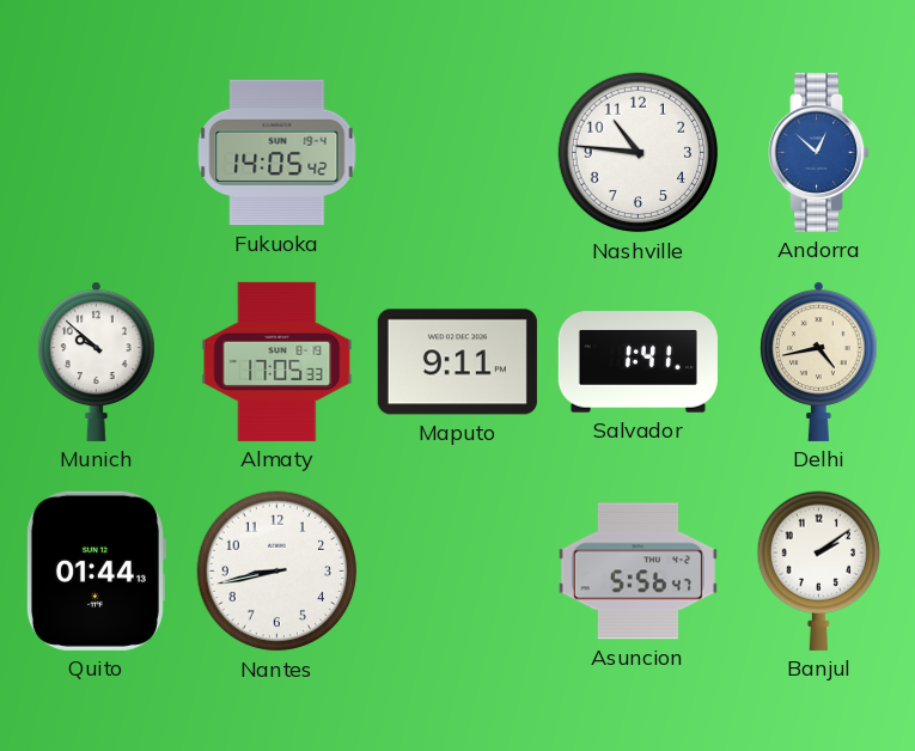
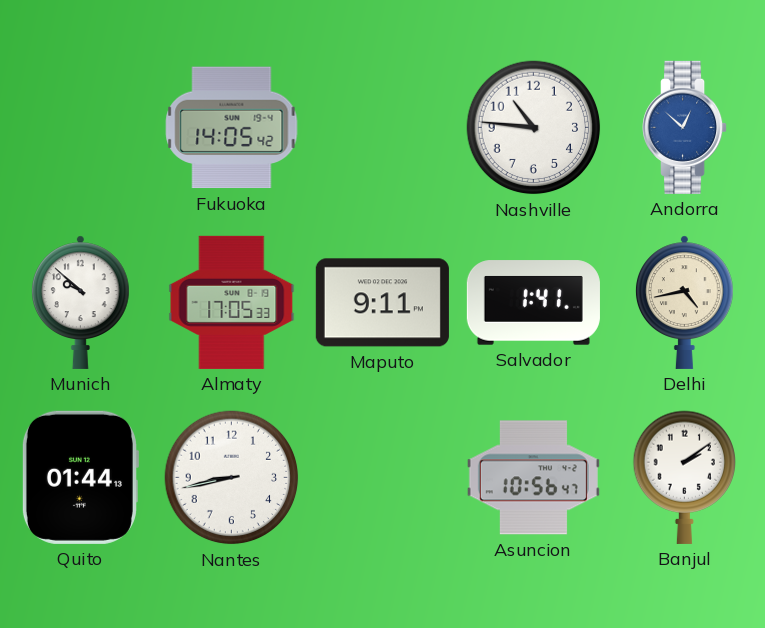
Asuncion: 5:56 -> 10:56 (533, 478)
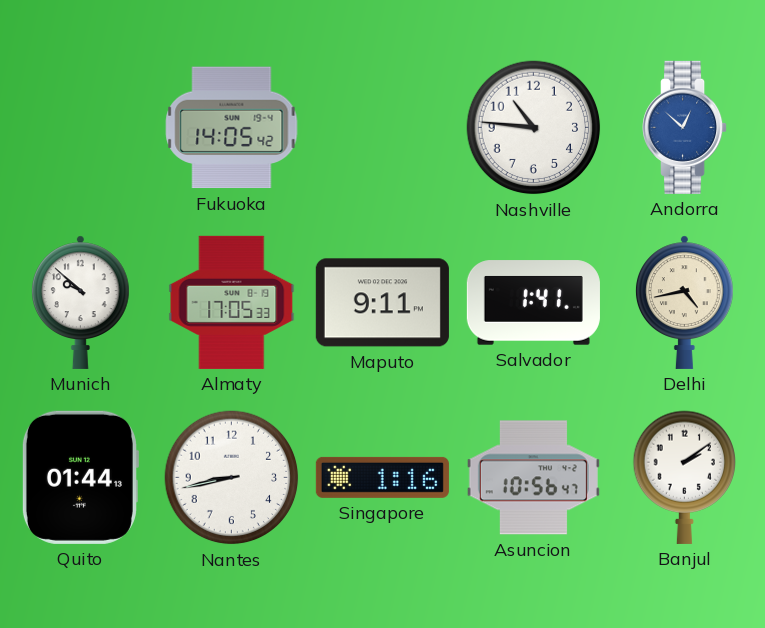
Singapore: none -> 1:16 (382, 477)
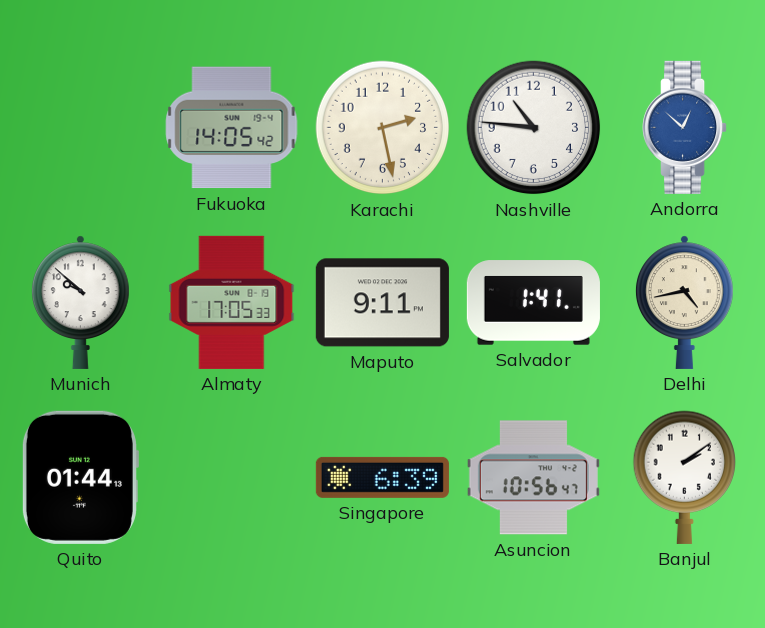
Karachi: none -> 2:28 (383, 128)
Nantes: 8:43 -> none (232, 478)
Singapore: 1:16 -> 6:39 (382, 477)
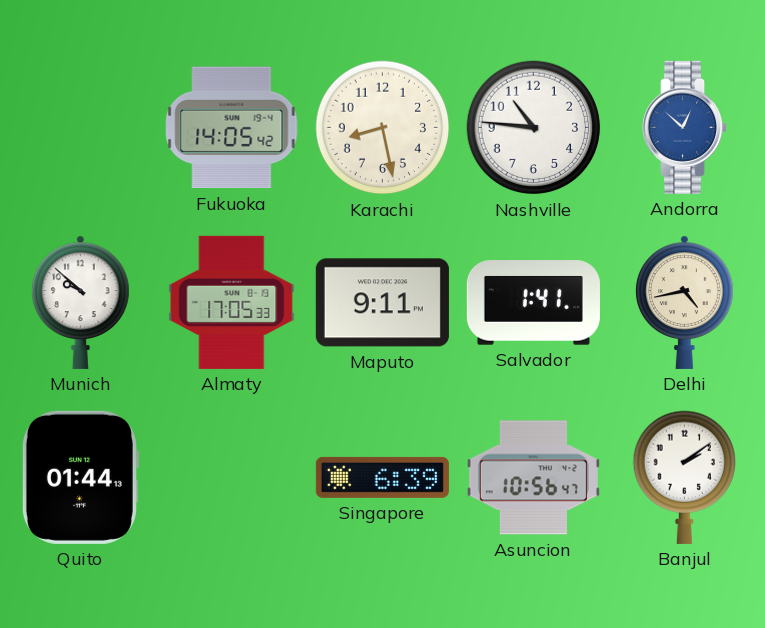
Karachi: 2:28 -> 8:28 (383, 128)
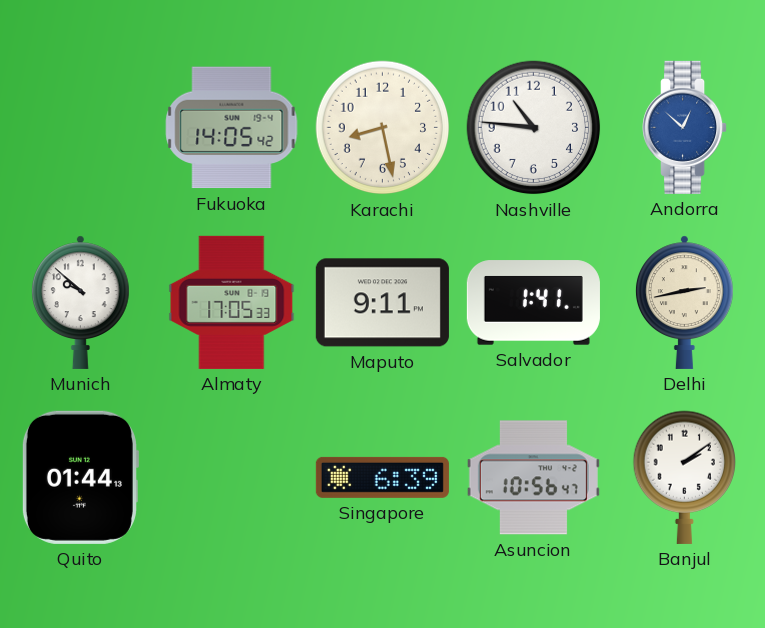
Delhi: 4:43 -> 2:43 (685, 302)
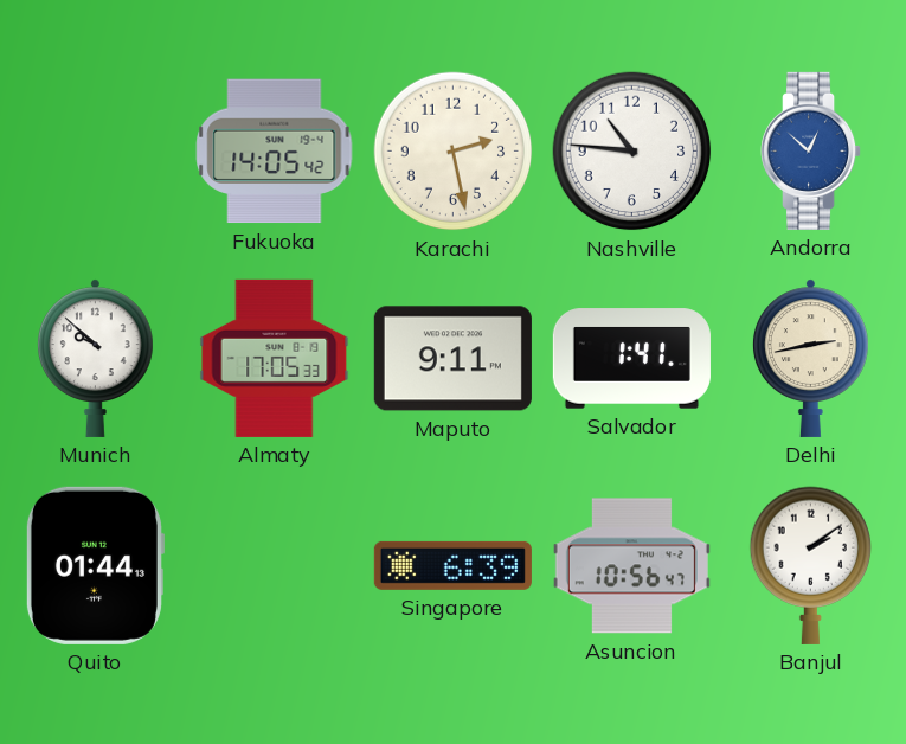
Karachi: 8:28 -> 2:28 (454, 152)
